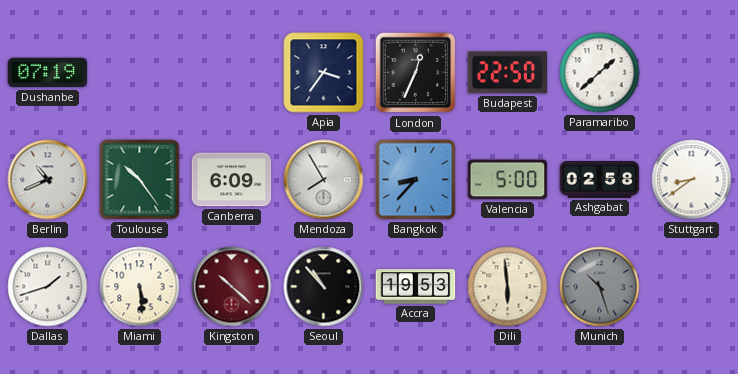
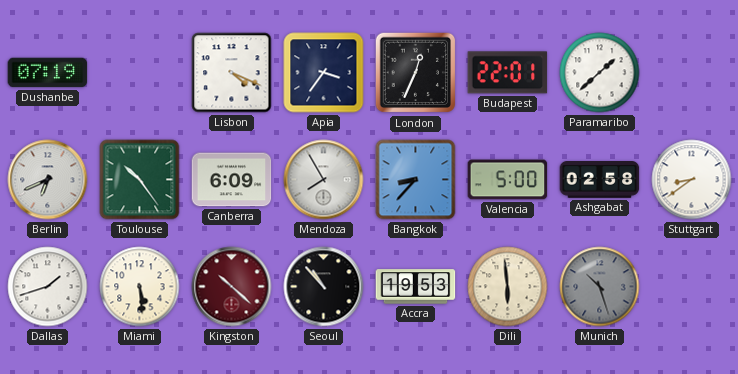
Lisbon: none -> 4:19 (232, 73)
Budapest: 22:50 -> 22:01 (508, 73)
Berlin: 10:41 -> 6:41 (48, 180)
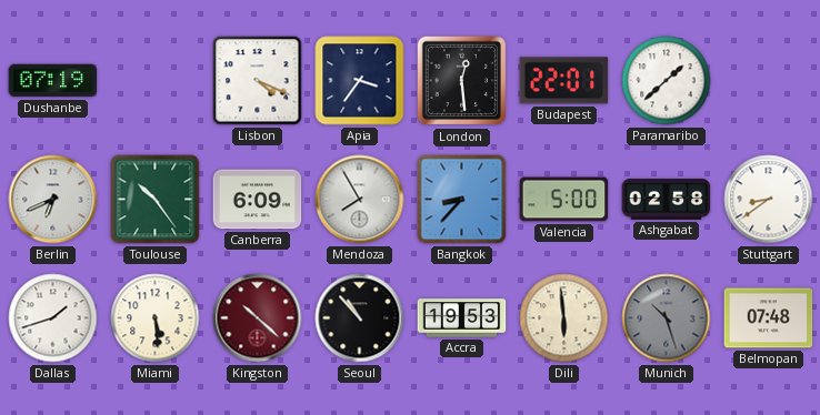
London: 12:34 -> 12:29 (462, 81)
Belmopan: none -> 07:48 (769, 318)
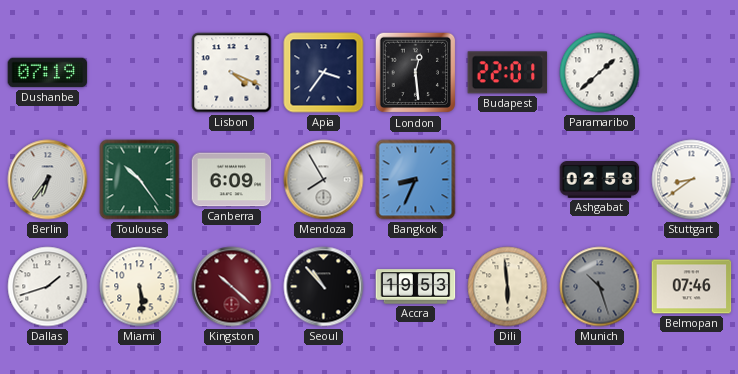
Berlin: 6:41 -> 6:36 (48, 180)
Bangkok: 8:37 -> 8:34 (416, 180)
Valencia: 5:00 -> none (564, 200)
Belmopan: 07:48 -> 07:46 (692, 287)
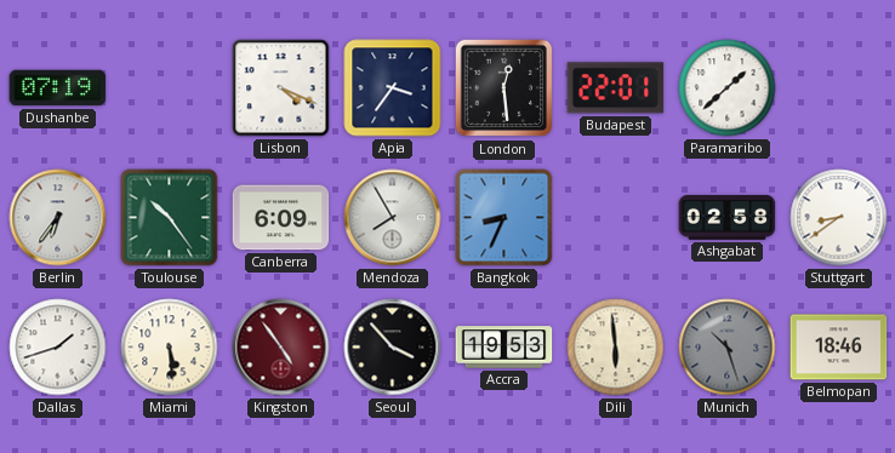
Kingston: 10:22 -> 4:54 (281, 348)
Seoul: 10:53 -> 3:53 (393, 348)
Belmopan: 07:46 -> 18:46 (839, 348)
